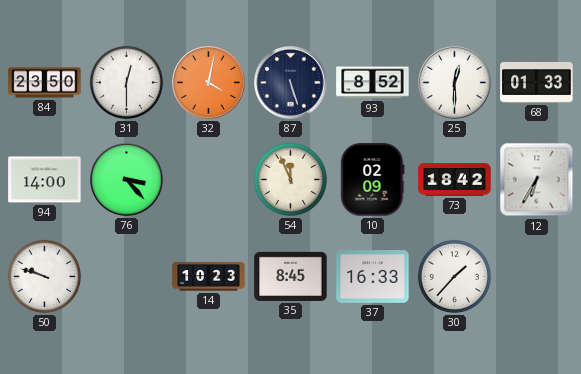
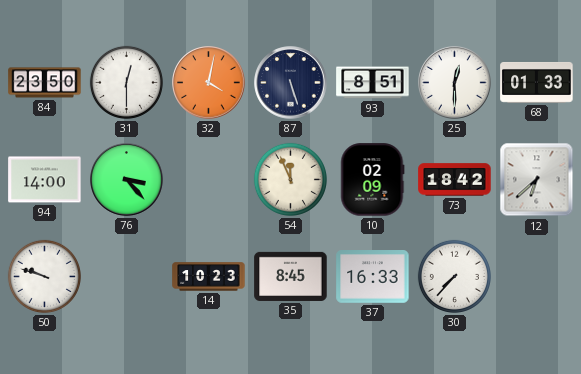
93: 8:52 -> 8:51 (373, 83)
12: 6:35 -> 6:38 (537, 180)
30: 1:37 -> 7:37 (454, 276)
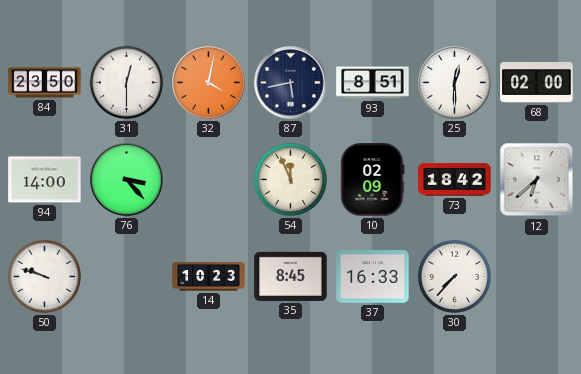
87: 5:27 -> 5:43 (291, 83)
68: 01:33 -> 02:00 (537, 82)
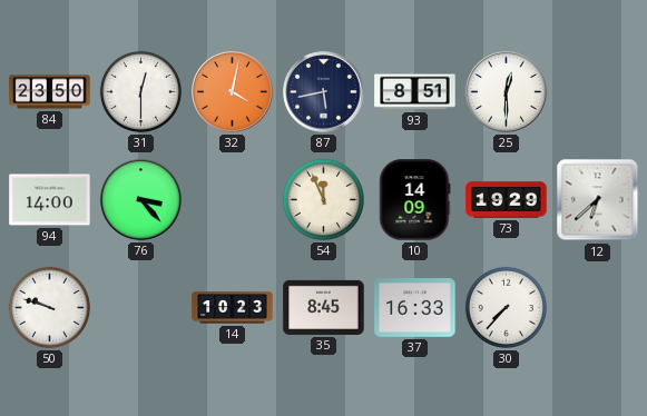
68: 02:00 -> none (537, 82)
10: 02:09 -> 14:09 (415, 200)
73: 18:42 -> 19:29 (507, 200)
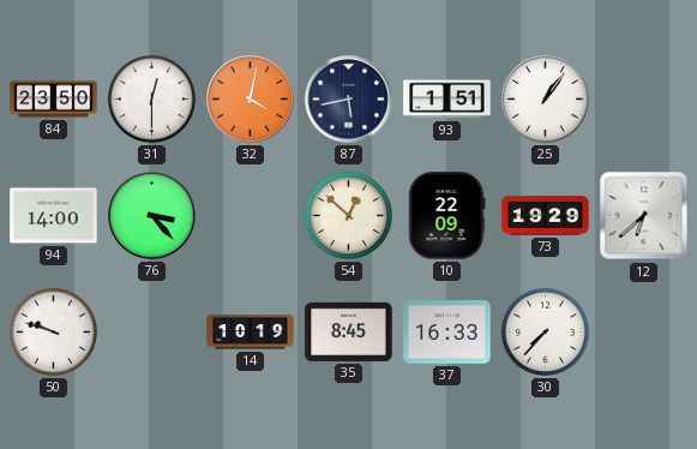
93: 8:51 -> 1:51 (447, 100)
25: 12:30 -> 1:06 (546, 100)
54: 11:56 -> 12:52 (348, 215)
10: 14:09 -> 22:09 (447, 216)
14: 10:23 -> 10:19 (251, 333)
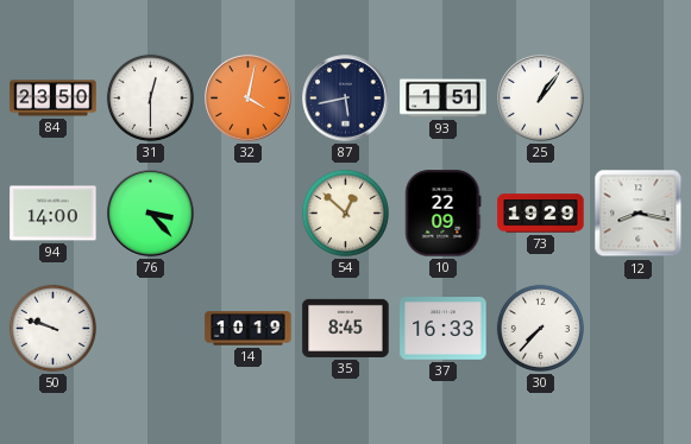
12: 6:38 -> 8:17 (639, 214)
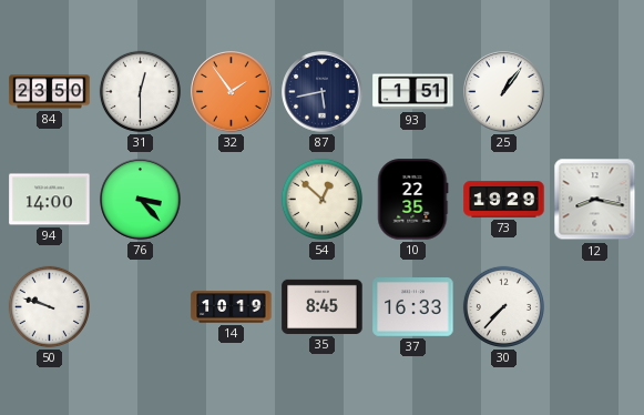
32: 4:02 -> 1:54 (232, 92)
10: 22:09 -> 22:35 (413, 200)
